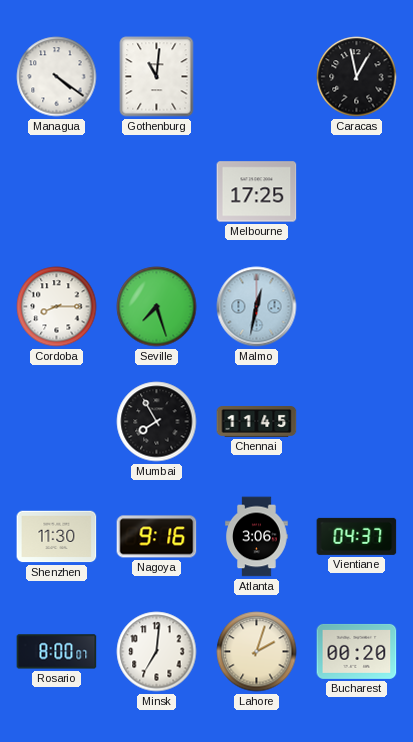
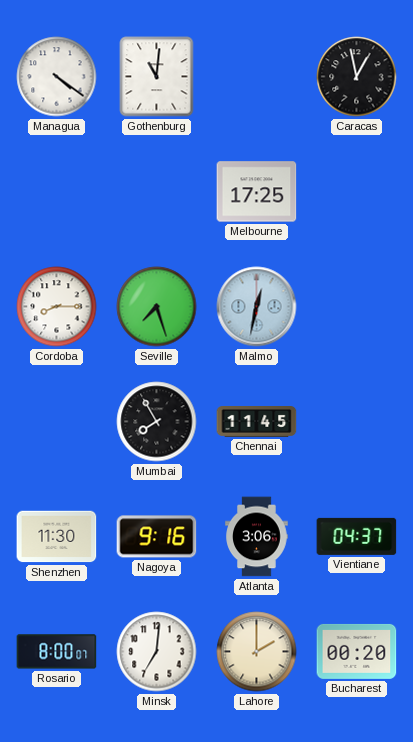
Lahore: 2:03 -> 2:00 (257, 652)
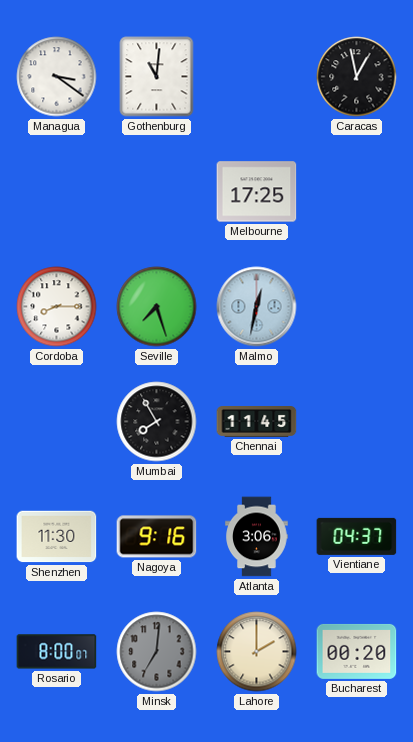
Managua: 4:21 -> 3:21 (57, 77)
Minsk dial: white -> grey (157, 652)
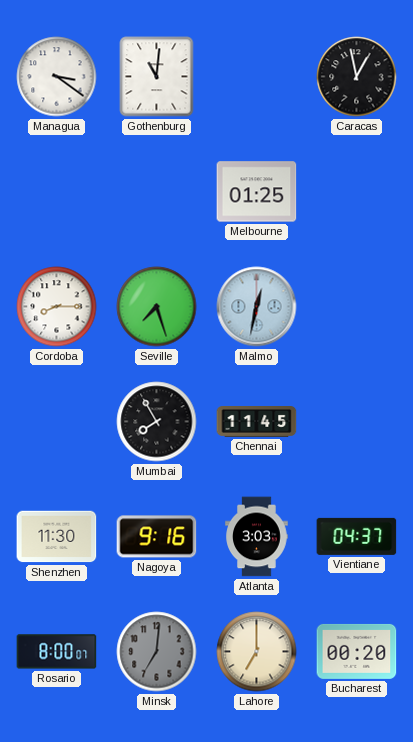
Melbourne: 17:25 -> 01:25 (257, 192)
Atlanta: 3:06 -> 3:03 (257, 537)
Lahore: 2:00 -> 7:00 (257, 652)
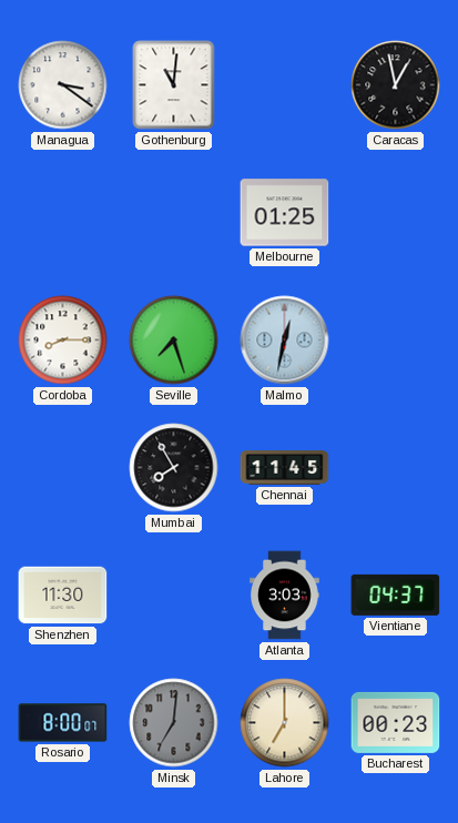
Nagoya: 9:16 -> none (157, 537)
Bucharest: 00:20 -> 00:23 (396, 722)
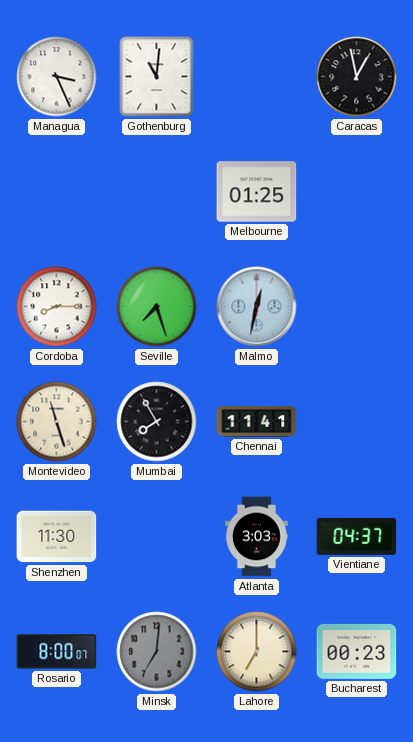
Managua: 3:21 -> 3:26 (57, 77)
Montevideo: none -> 11:27 (57, 422)
Chennai: 11:45 -> 11:41 (257, 422)
